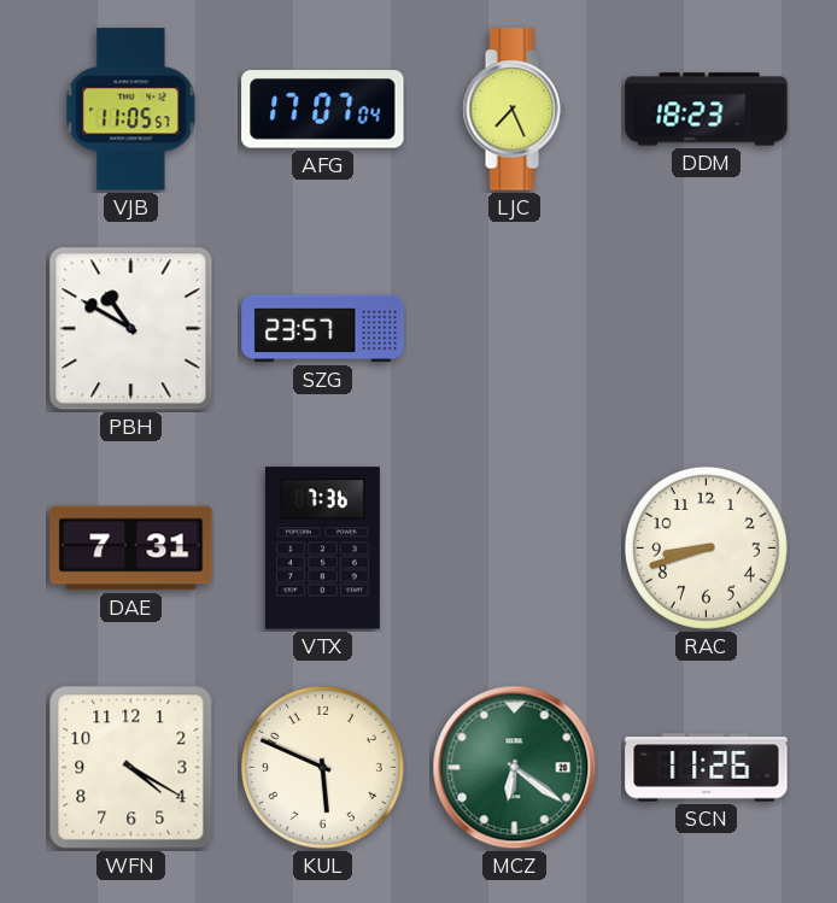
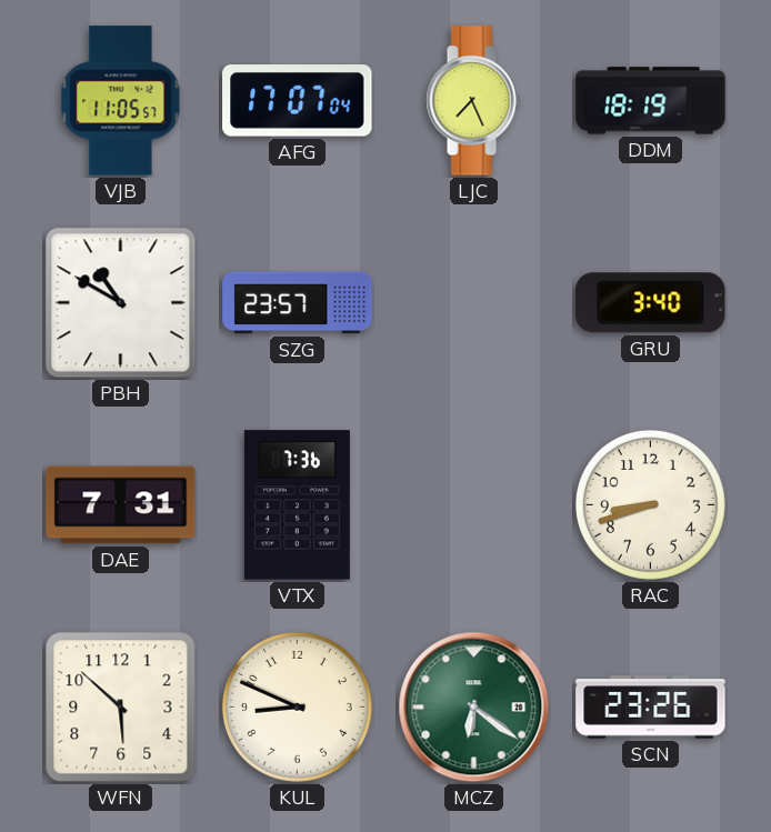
DDM: 18:23 -> 18:19 (651, 101)
GRU: none -> 3:40 (651, 303)
WFN: 4:20 -> 5:52 (121, 708)
KUL: 5:49 -> 8:49 (297, 706)
SCN: 11:26 -> 23:26 (651, 708)
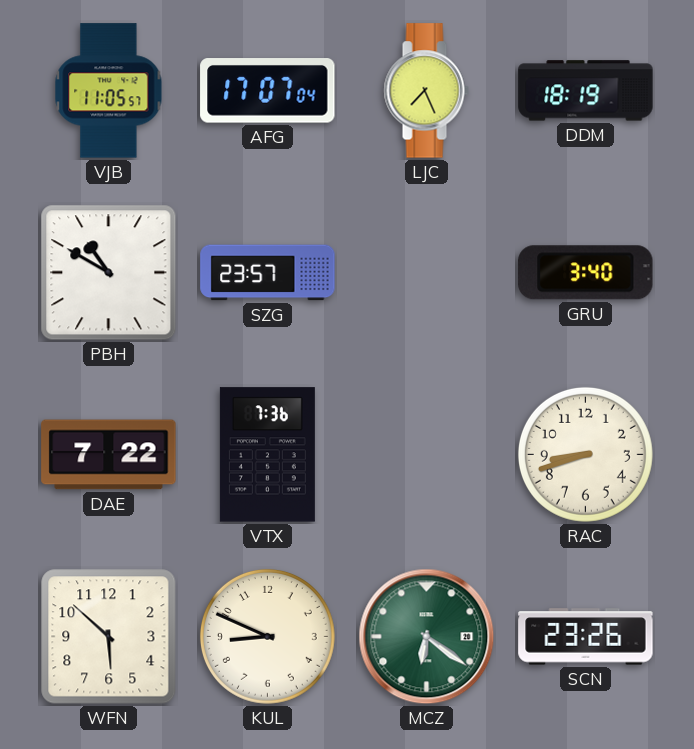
DAE: 7:31 -> 7:22 (109, 455)
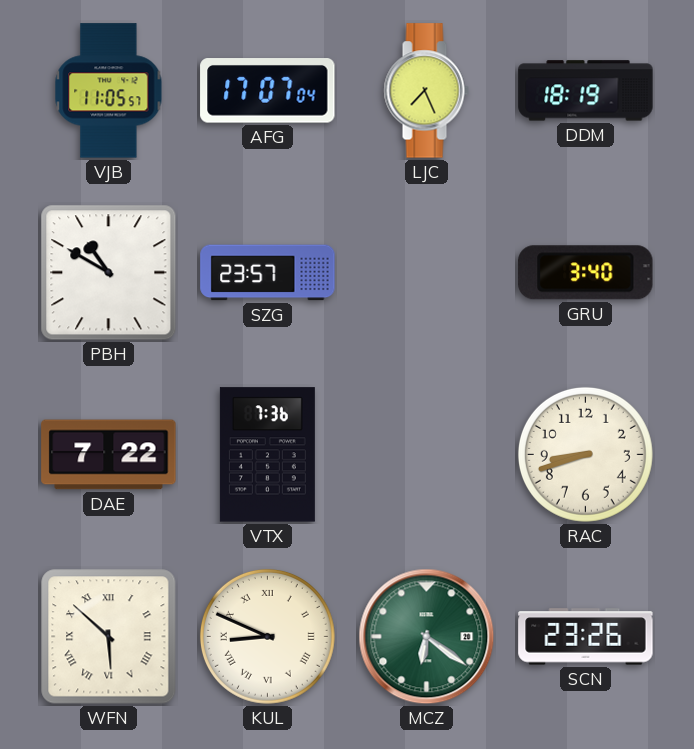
WFN numerals: Arabic -> Roman (109, 637)
KUL numerals: Arabic -> Roman (267, 636)
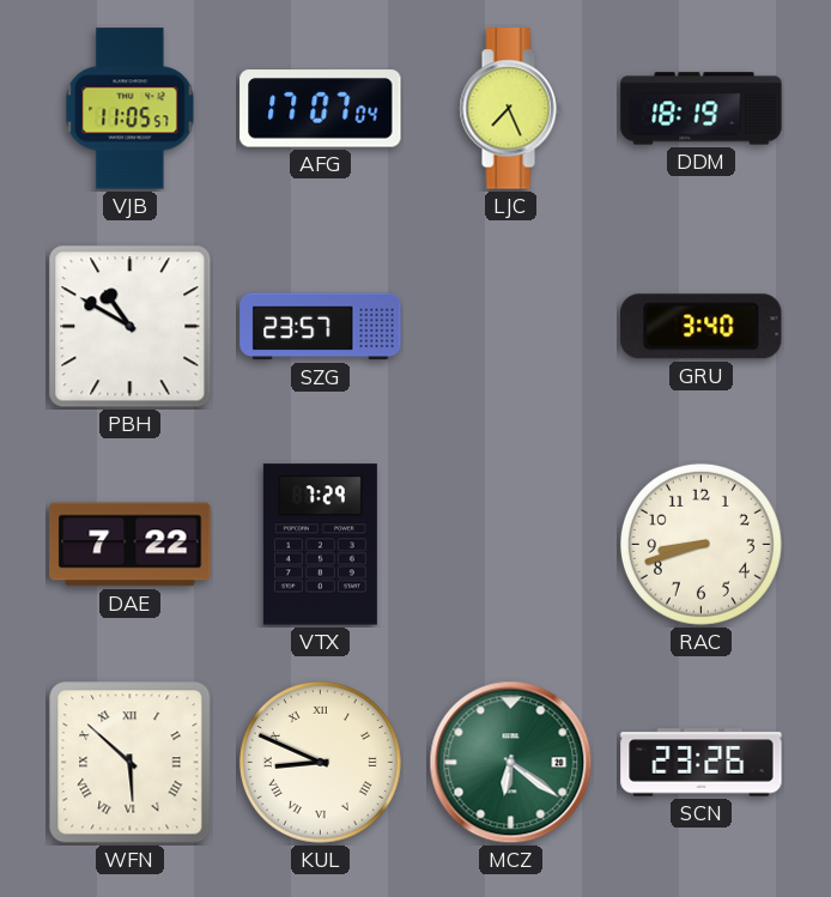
VTX: 7:36 -> 7:29 (320, 545)
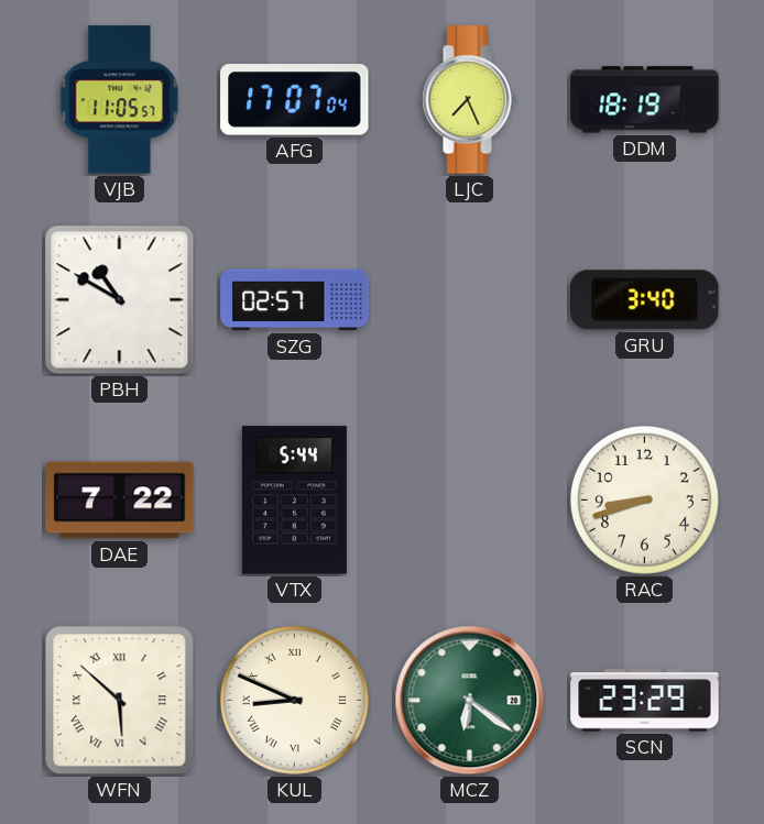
SZG: 23:57 -> 02:57 (295, 300)
VTX: 7:29 -> 5:44 (294, 501)
SCN: 23:26 -> 23:29 (645, 701)
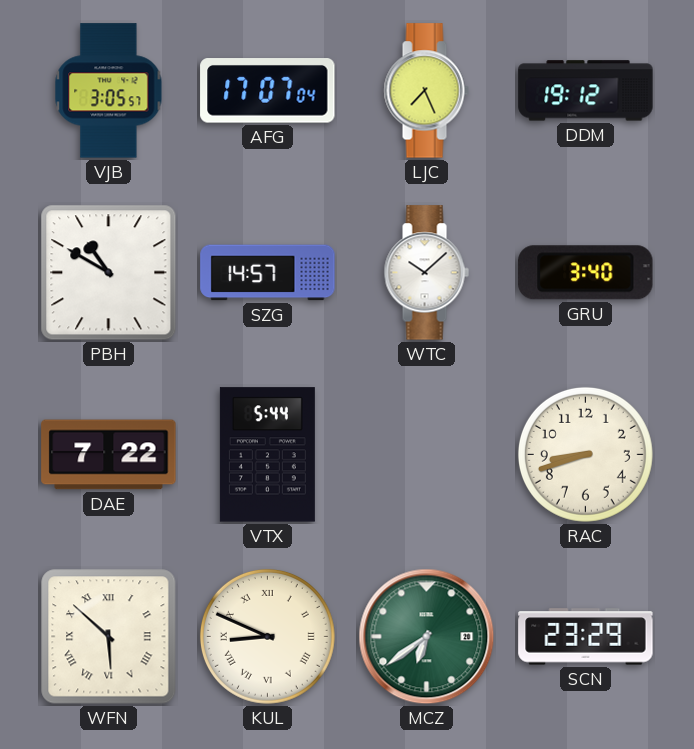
VJB: 11:05 -> 3:05 (109, 91)
DDM: 18:19 -> 19:12 (586, 91)
SZG: 02:57 -> 14:57 (268, 273)
WTC: none -> 10:08 (426, 273)
MCZ: 6:21 -> 6:39 (427, 637)
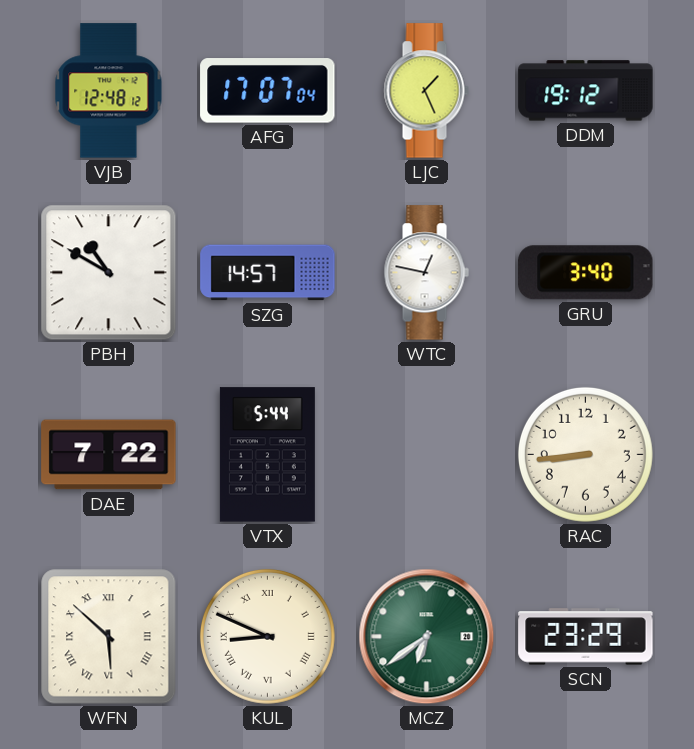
VJB: 3:05 -> 12:48 (109, 91)
LJC: 7:26 -> 1:26 (426, 91)
WTC: 10:08 -> 12:47 (426, 273)
RAC: 8:42 -> 8:44 (585, 454)
